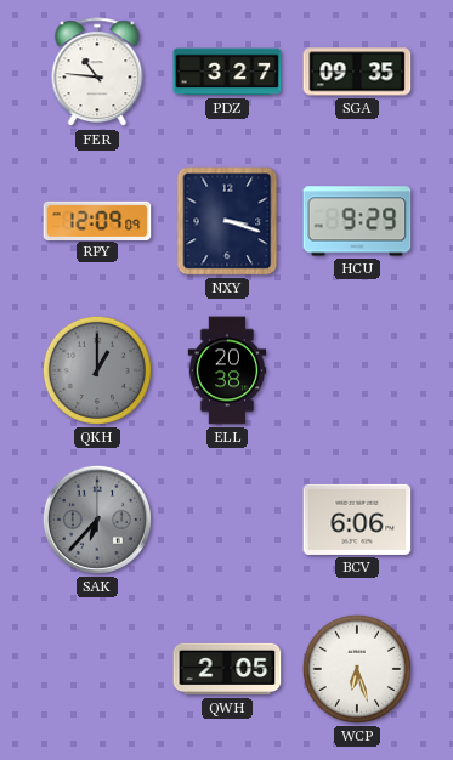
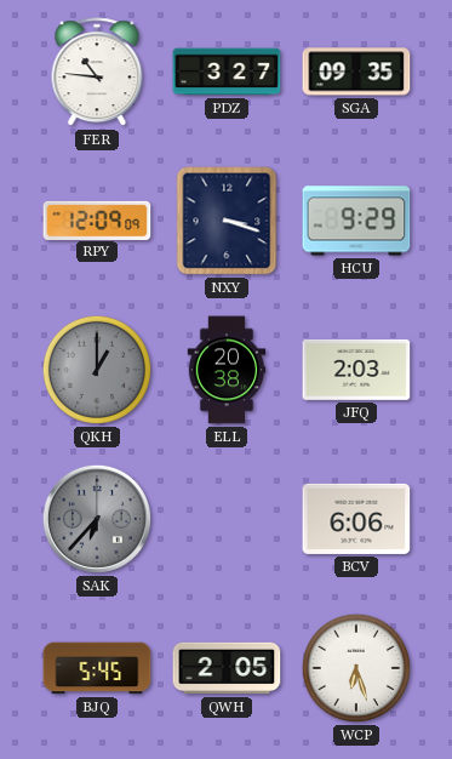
JFQ: none -> 2:03 (356, 370)
BJQ: none -> 5:45 (97, 668)
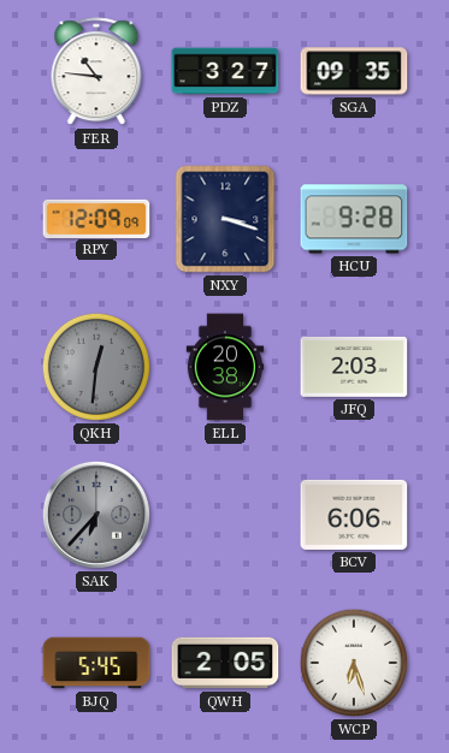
HCU: 9:29 -> 9:28 (354, 219)
QKH: 1:00 -> 12:31 (96, 367)
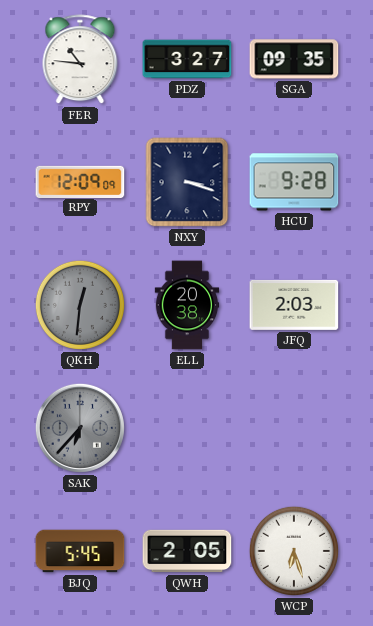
BCV: 6:06 -> none (354, 515)
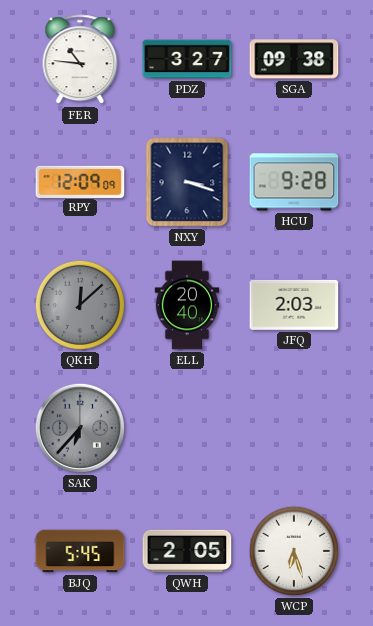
SGA: 09:35 -> 09:38 (294, 59)
QKH: 12:31 -> 12:08 (80, 305)
ELL: 20:38 -> 20:40 (187, 305)
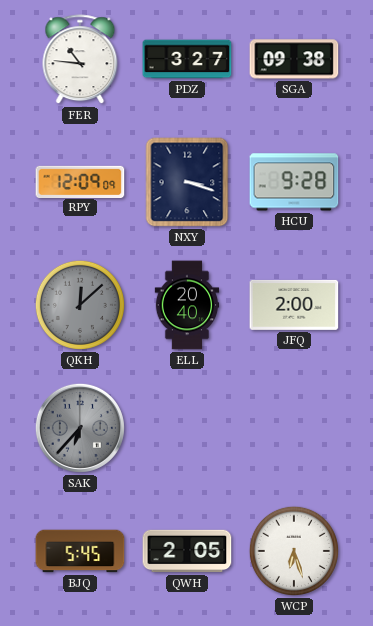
JFQ: 2:03 -> 2:00 (294, 305)
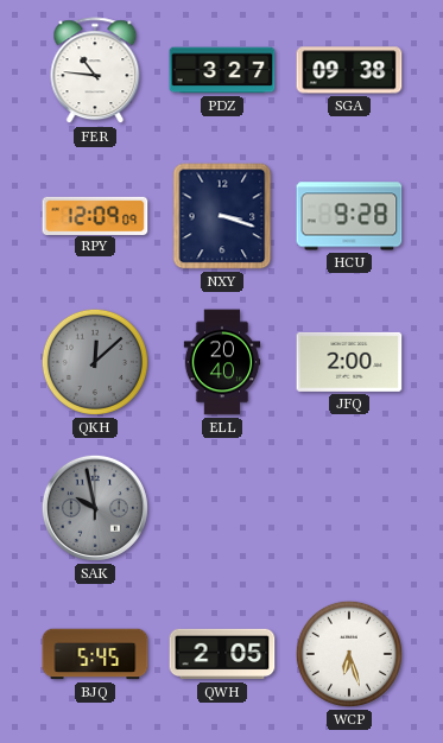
SAK: 6:37 -> 9:58 (95, 508)
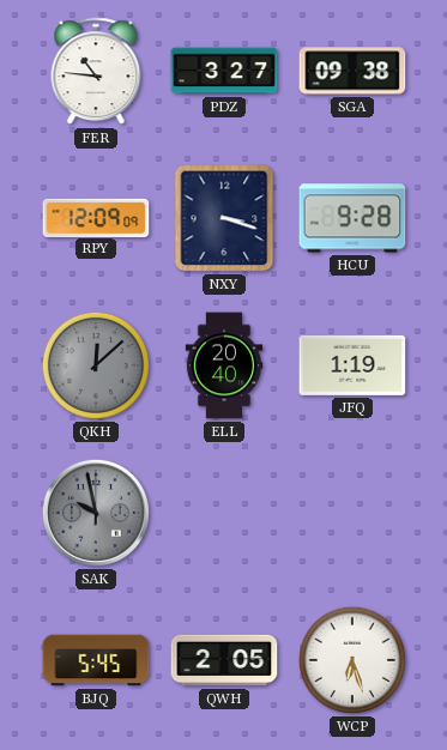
JFQ: 2:00 -> 1:19 (352, 365)
